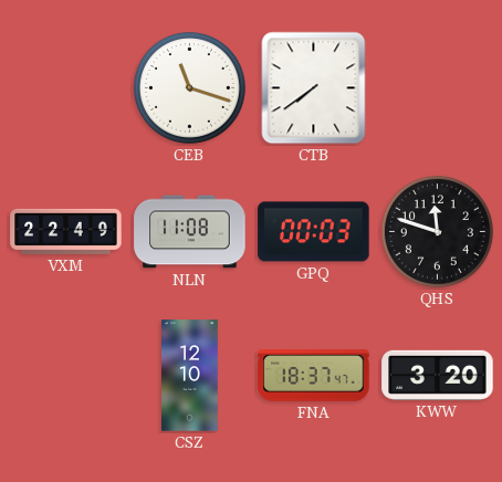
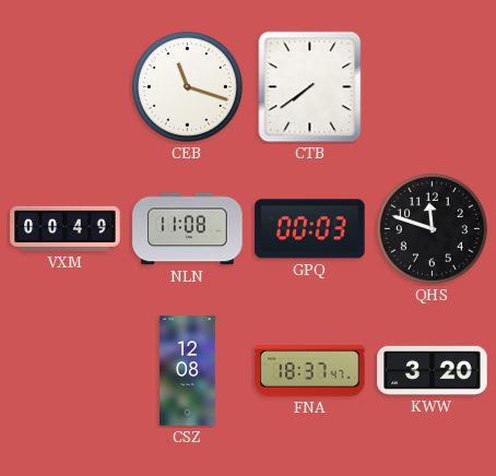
VXM: 22:49 -> 00:49 (66, 228)
CSZ: 12:10 -> 12:08 (188, 371)
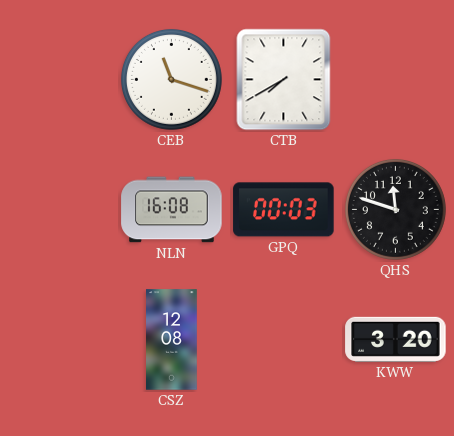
CTB: 7:39 -> 7:40 (284, 80)
VXM: 00:49 -> none (66, 228)
NLN: 11:08 -> 16:08 (172, 210)
FNA: 18:37 -> none (310, 371)
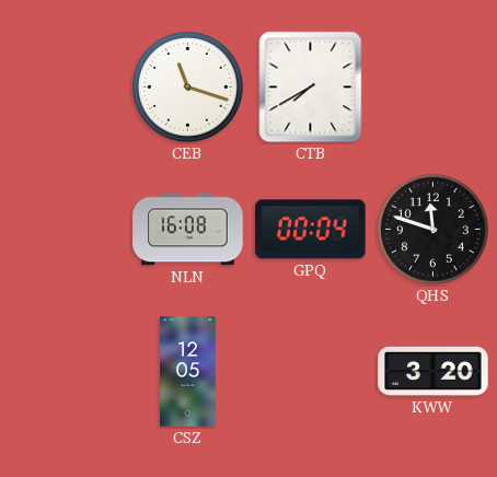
GPQ: 00:03 -> 00:04 (311, 230)
CSZ: 12:08 -> 12:05 (188, 372)
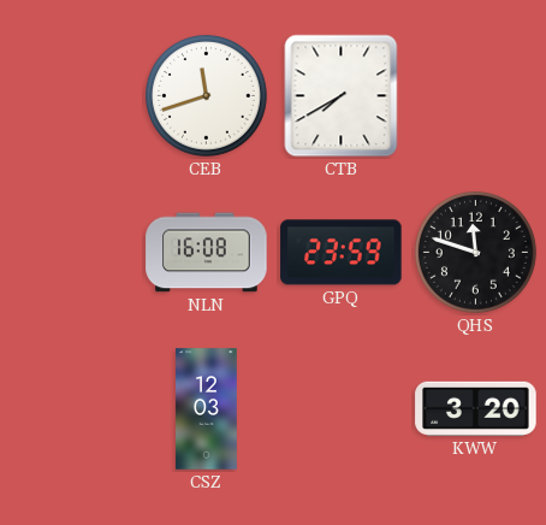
CEB: 11:18 -> 11:42 (206, 95)
GPQ: 00:04 -> 23:59 (342, 253)
CSZ: 12:05 -> 12:03 (207, 409)
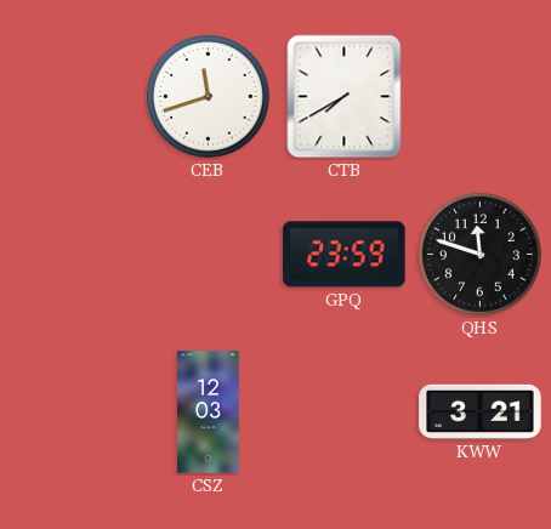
NLN: 16:08 -> none (207, 253)
KWW: 3:20 -> 3:21 (481, 411)
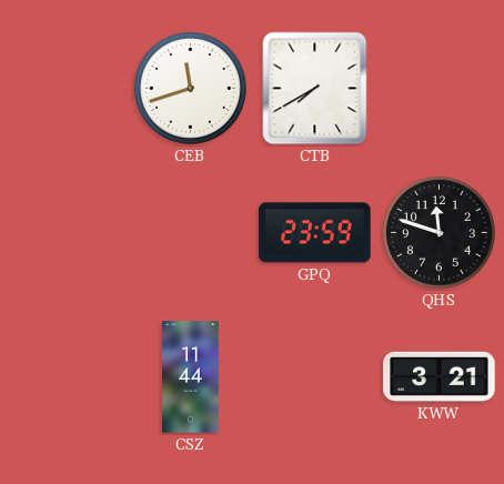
CSZ: 12:03 -> 11:44 (191, 377)
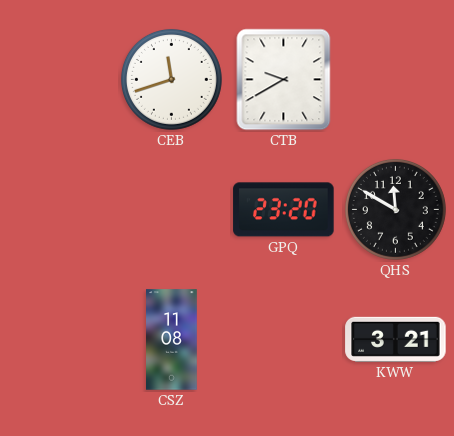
CTB: 7:40 -> 9:40 (284, 80)
GPQ: 23:59 -> 23:20 (284, 210)
QHS: 11:48 -> 11:50 (395, 209)
CSZ: 11:44 -> 11:08 (172, 340)
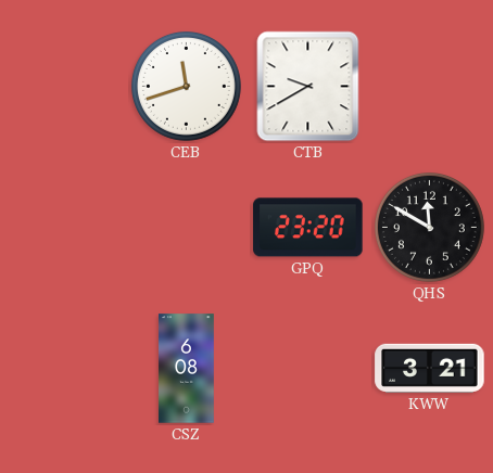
CSZ: 11:08 -> 6:08 (187, 369)
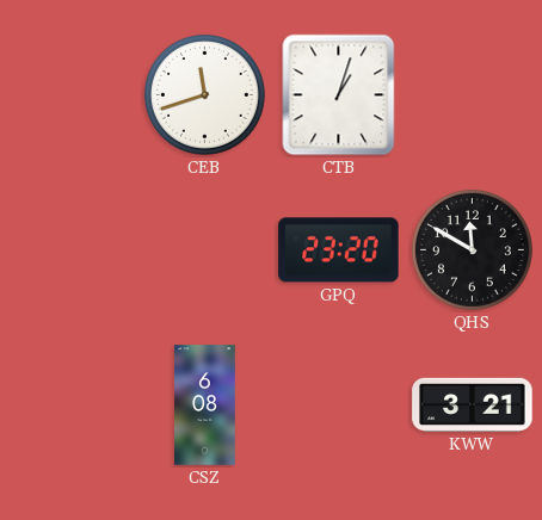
CTB: 9:40 -> 1:03 (339, 95)
